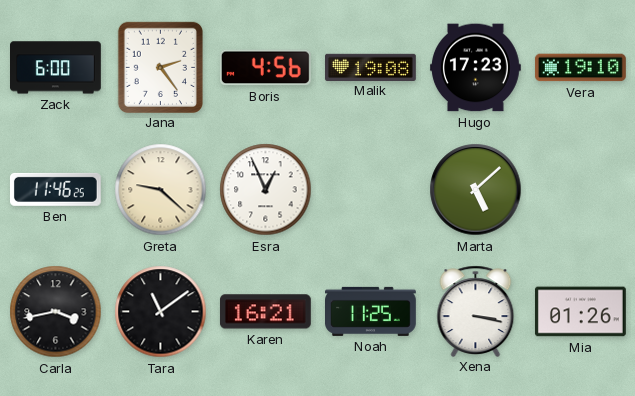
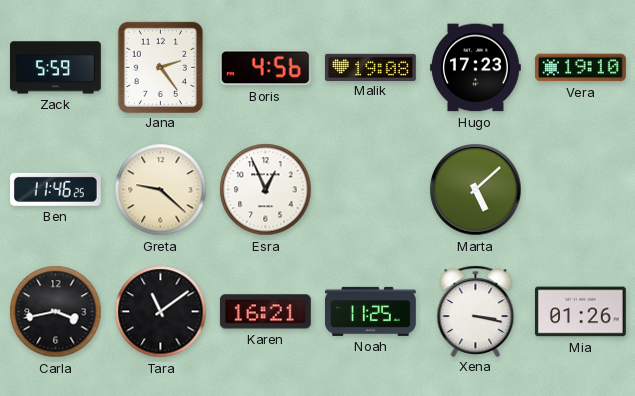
Zack: 6:00 -> 5:59 (56, 68)
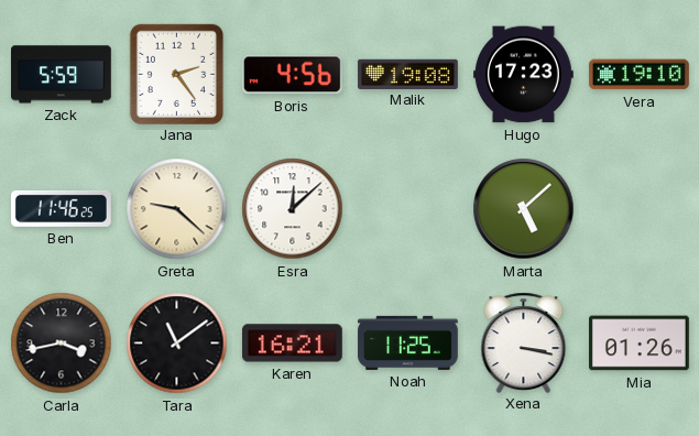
Esra: 12:56 -> 12:08 (293, 209)
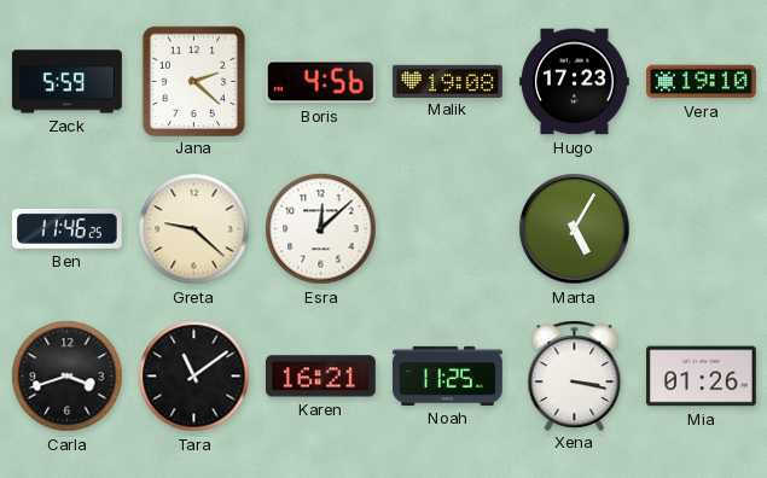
Jana: 2:24 -> 2:22 (193, 81)
Marta: 5:08 -> 5:05 (575, 229)
Carla: 3:43 -> 3:42 (68, 377)
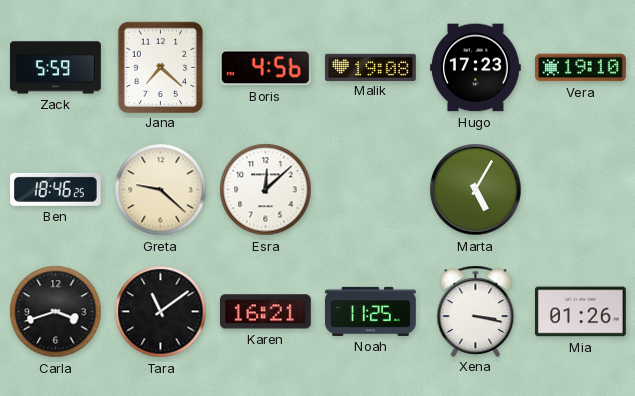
Jana: 2:22 -> 7:22 (160, 67)
Ben: 11:46 -> 18:46 (55, 189)
